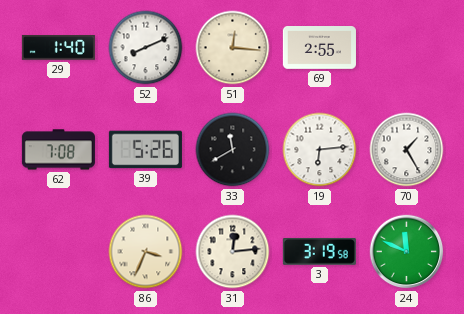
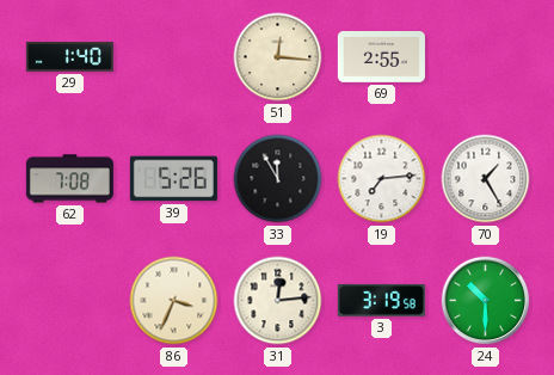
52: 8:11 -> none (146, 48)
33: 11:40 -> 11:55 (278, 179)
19: 6:14 -> 7:14 (382, 179)
24: 11:49 -> 10:30 (486, 301)
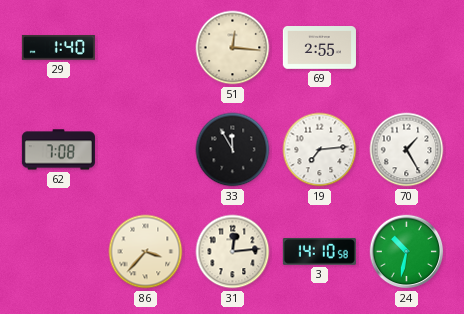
39: 5:26 -> none (173, 179)
86: 3:34 -> 3:37 (146, 252)
3: 3:19 -> 14:10 (319, 251)
24: 10:30 -> 10:32 (407, 252)
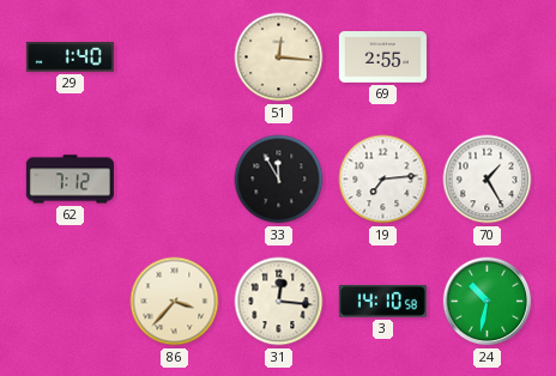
62: 7:08 -> 7:12 (69, 180)
31: 12:14 -> 12:16 (279, 302)
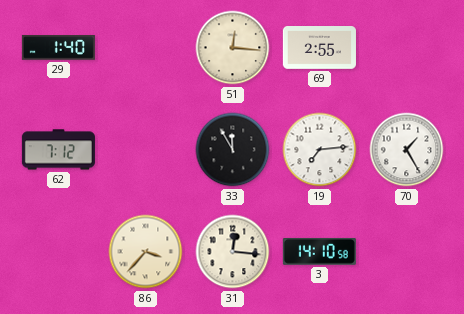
24: 10:32 -> none (488, 302)
